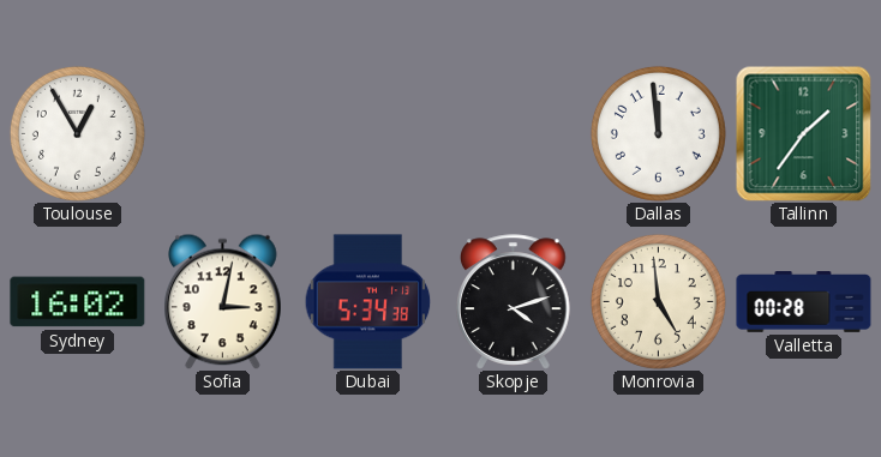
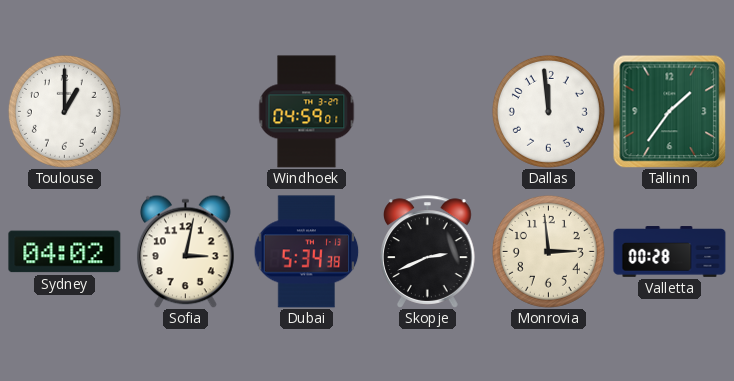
Toulouse: 12:55 -> 1:00 (64, 111)
Windhoek: none -> 04:59 (307, 112)
Sydney: 16:02 -> 04:02 (65, 252)
Skopje: 4:12 -> 2:41 (428, 252)
Monrovia: 4:59 -> 2:59 (548, 251)
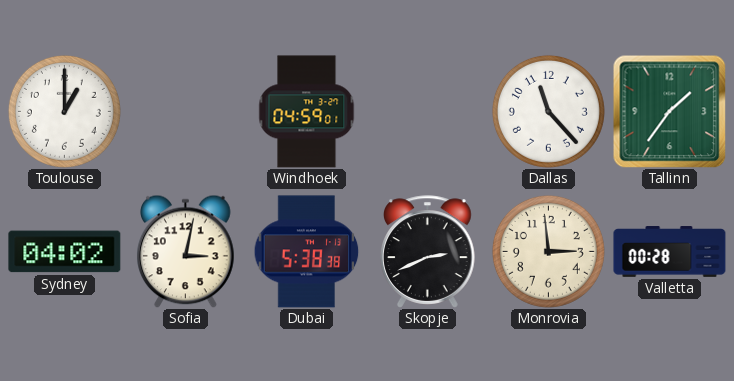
Dallas: 11:59 -> 11:23 (548, 111)
Dubai: 5:34 -> 5:38 (307, 252)
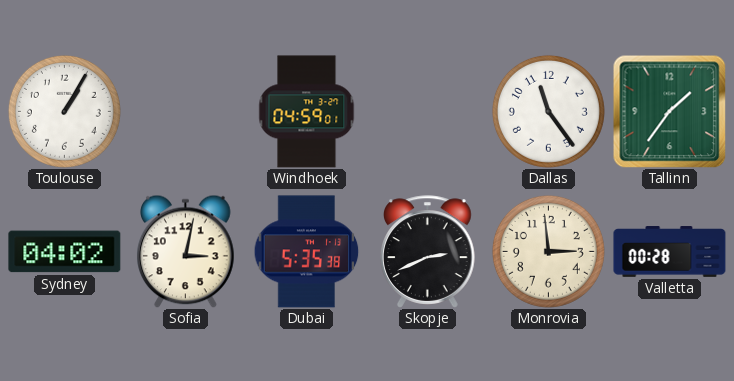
Toulouse: 1:00 -> 1:05 (64, 111)
Dallas: 11:23 -> 11:24 (548, 111)
Dubai: 5:38 -> 5:35 (307, 252)
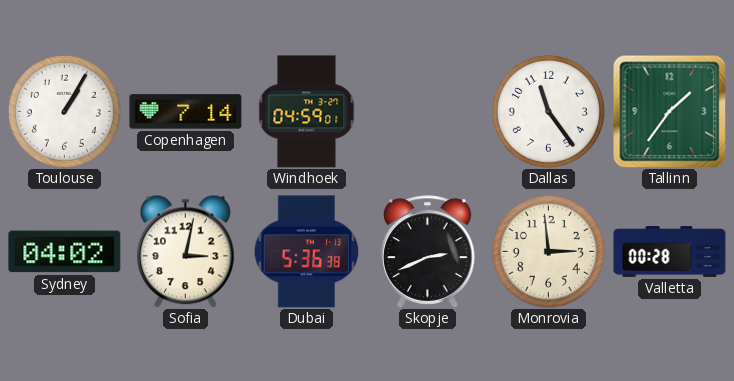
Copenhagen: none -> 7:14 (186, 112)
Dubai: 5:35 -> 5:36 (307, 252)
